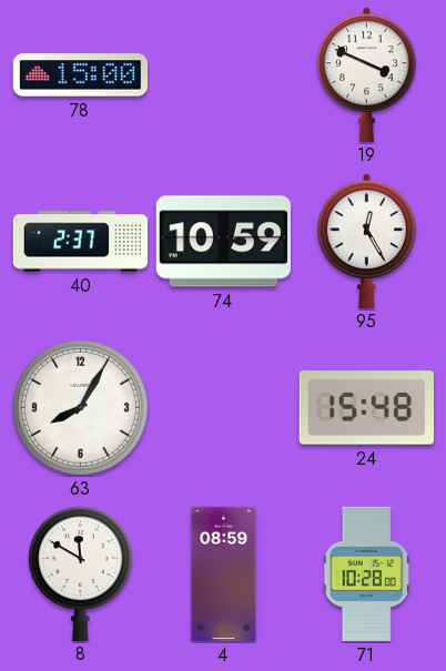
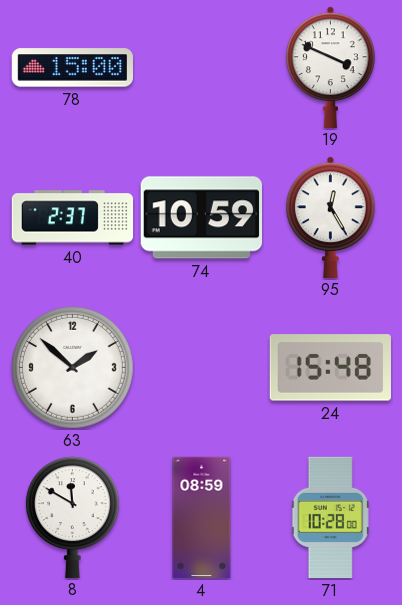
63: 8:05 -> 1:52 (72, 367)
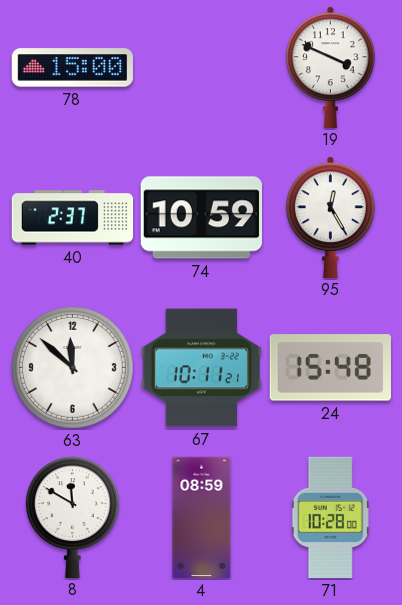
63: 1:52 -> 11:52 (72, 367)
67: none -> 10:11 (201, 368)
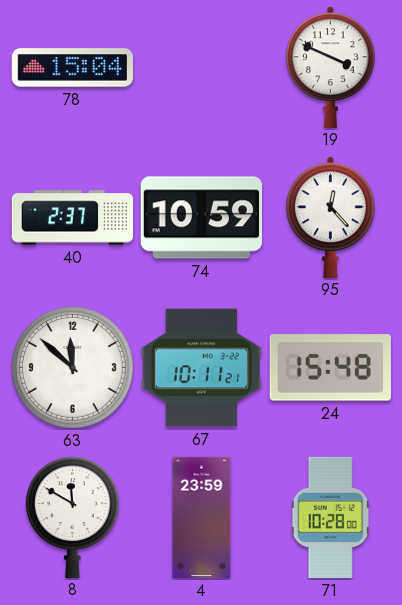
78: 15:00 -> 15:04 (72, 68)
95: 12:25 -> 12:23 (331, 217)
4: 08:59 -> 23:59 (202, 518)
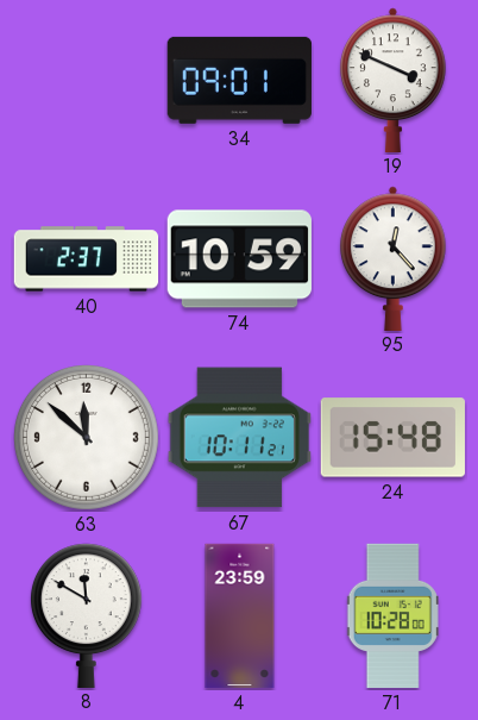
78: 15:04 -> none (72, 68)
34: none -> 09:01 (239, 80)
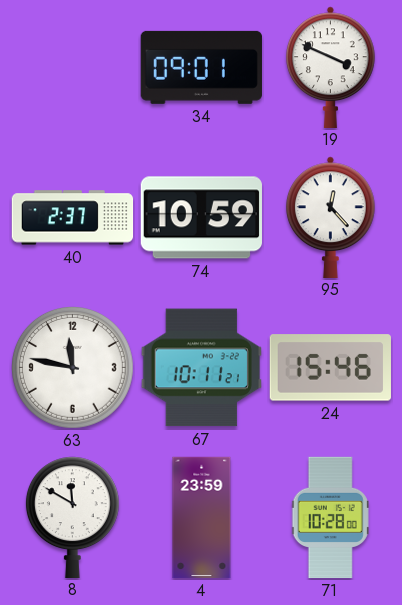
63: 11:52 -> 11:47 (72, 367)
24: 15:48 -> 15:46 (330, 368)
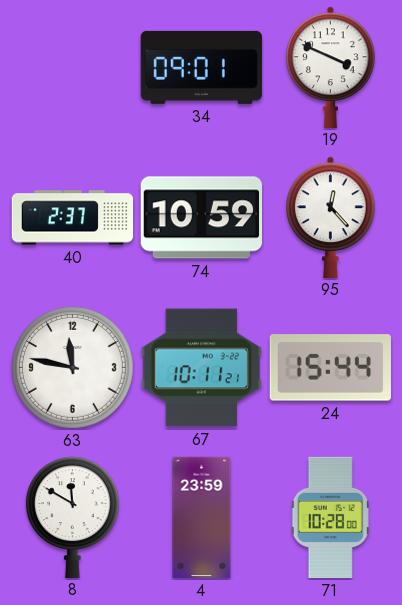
24: 15:46 -> 15:44 (330, 368)
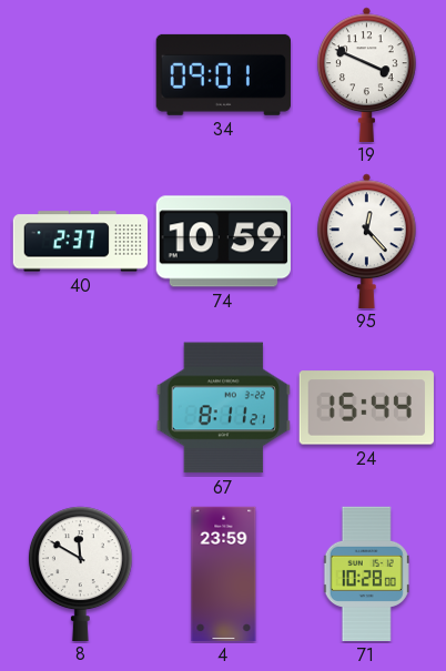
63: 11:47 -> none (72, 367)
67: 10:11 -> 8:11 (223, 408)
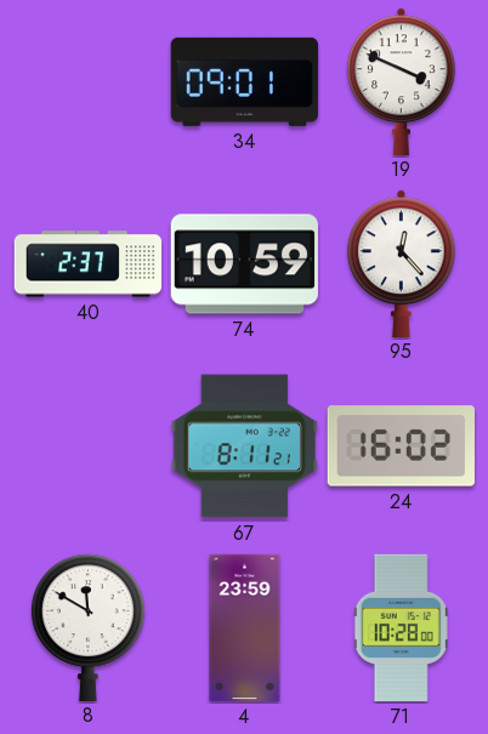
24: 15:44 -> 16:02 (401, 446)
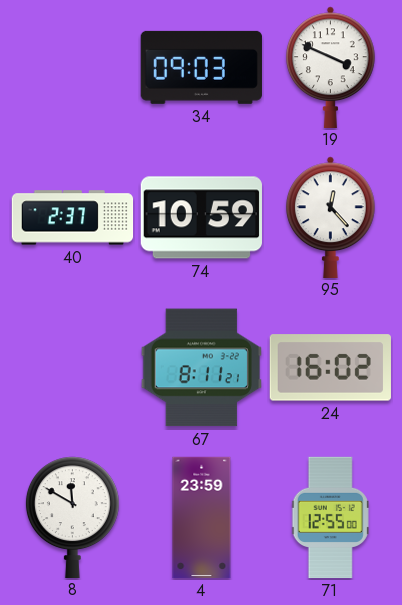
34: 09:01 -> 09:03 (201, 67)
71: 10:28 -> 12:55 (330, 518)
